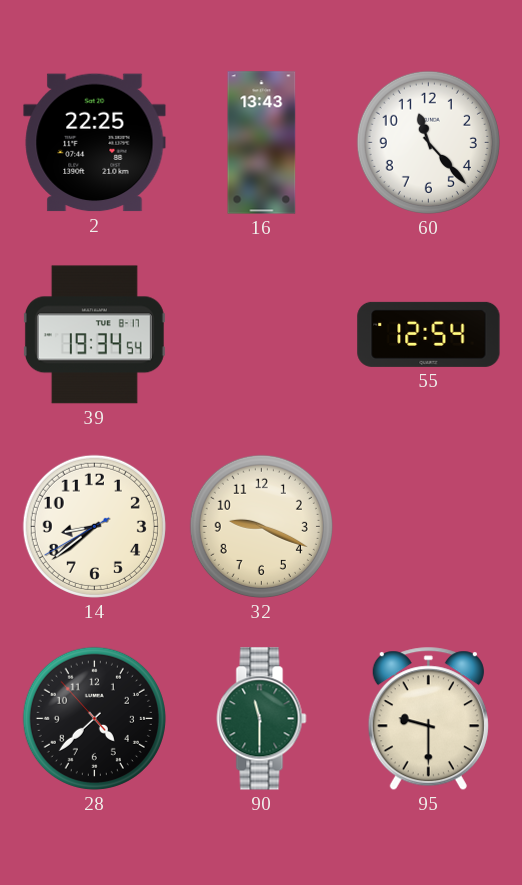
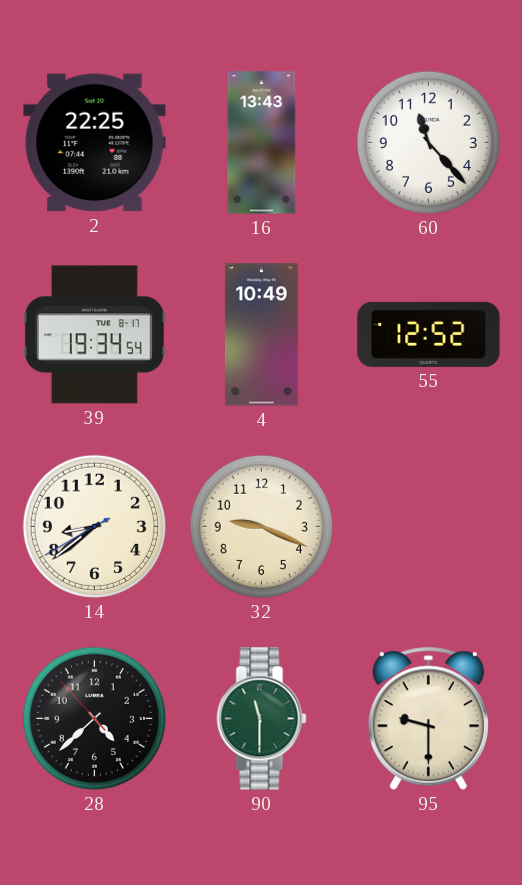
4: none -> 10:49 (261, 335)
55: 12:54 -> 12:52 (429, 334)
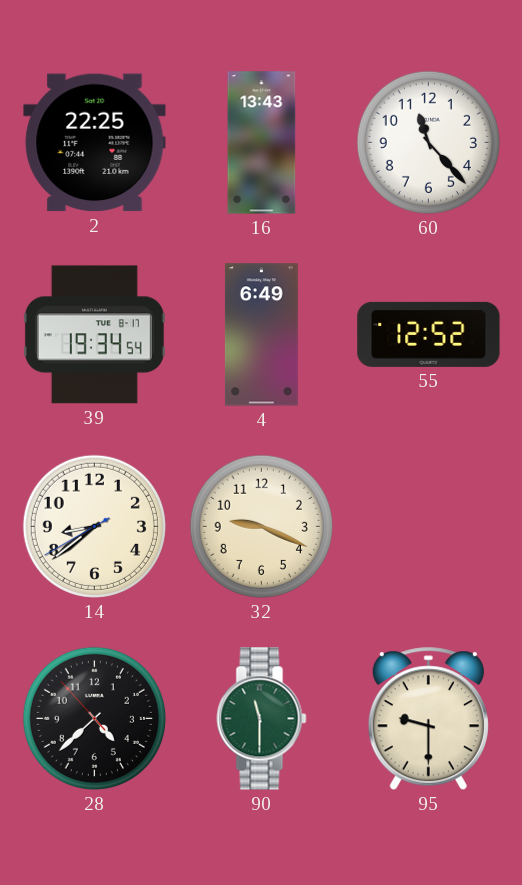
4: 10:49 -> 6:49 (261, 335)
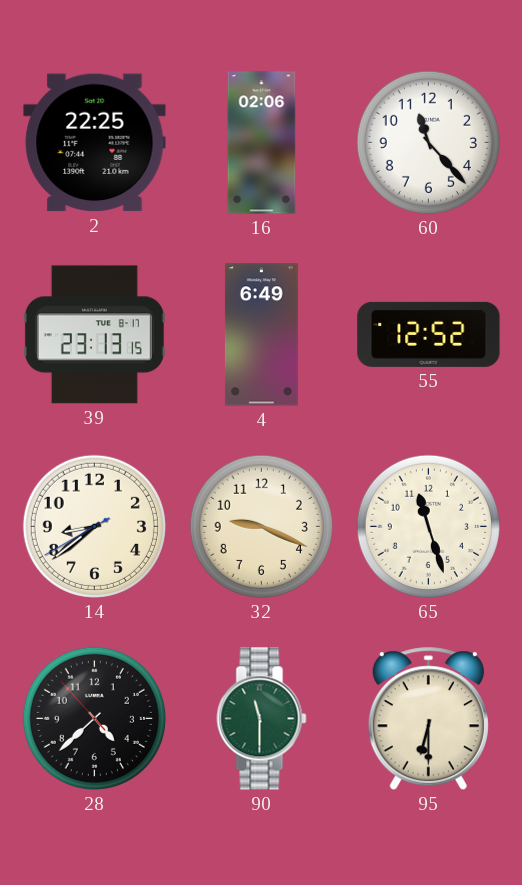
16: 13:43 -> 02:06 (262, 143)
39: 19:34 -> 23:13 (94, 335)
65: none -> 11:27 (428, 526)
95: 9:30 -> 6:30 (428, 719)
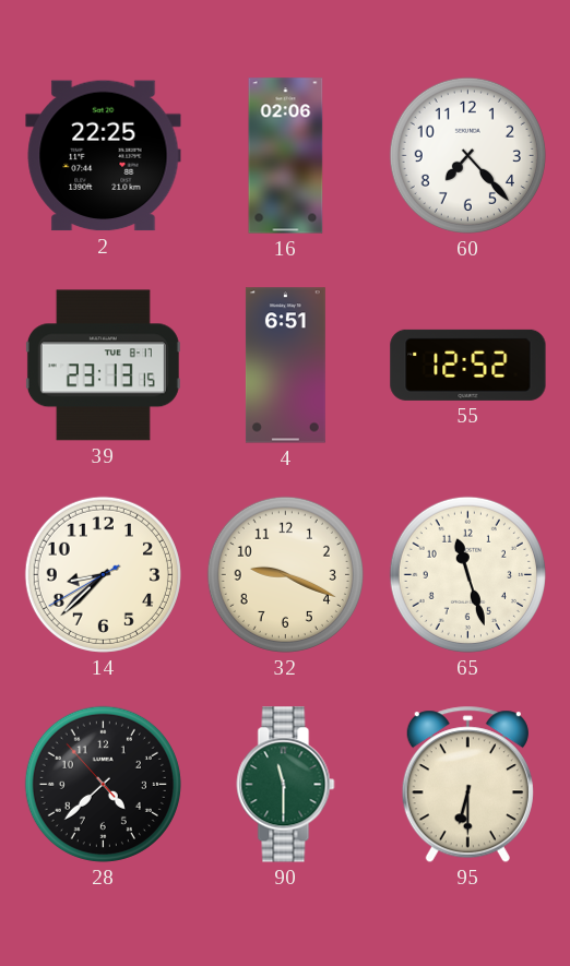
60: 11:23 -> 7:23 (467, 155)
4: 6:49 -> 6:51 (285, 366)
14: 8:38 -> 8:37 (103, 574)
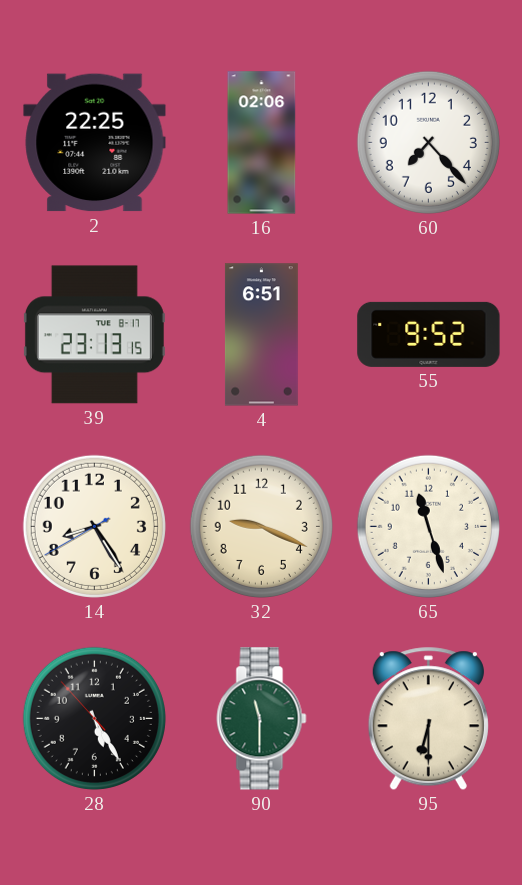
55: 12:52 -> 9:52 (429, 334)
14: 8:37 -> 8:24 (94, 526)
28: 4:37 -> 5:24 (94, 718)
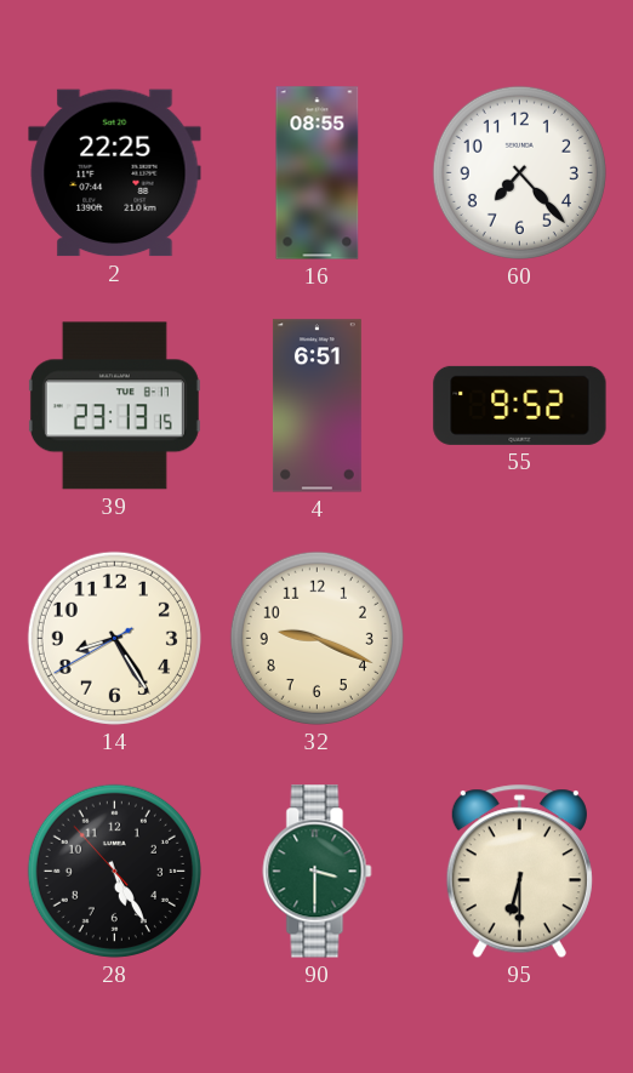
16: 02:06 -> 08:55 (318, 173)
65: 11:27 -> none (428, 526)
90: 11:30 -> 3:30 (318, 872)
